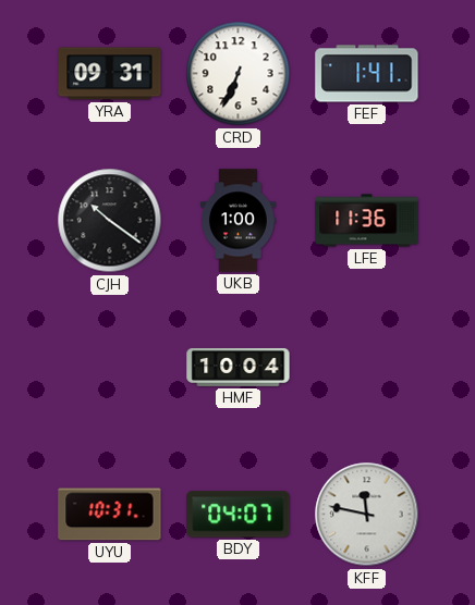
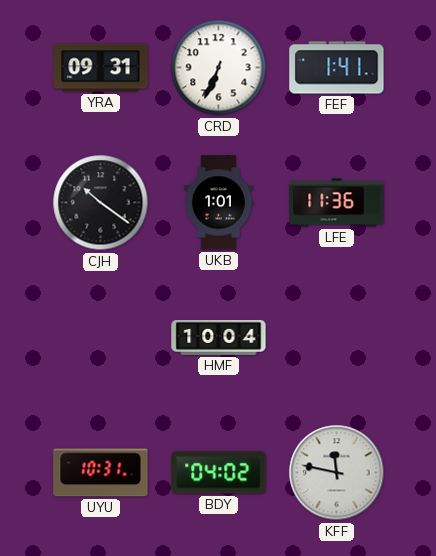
UKB: 1:00 -> 1:01 (219, 203)
BDY: 04:07 -> 04:02 (219, 473)
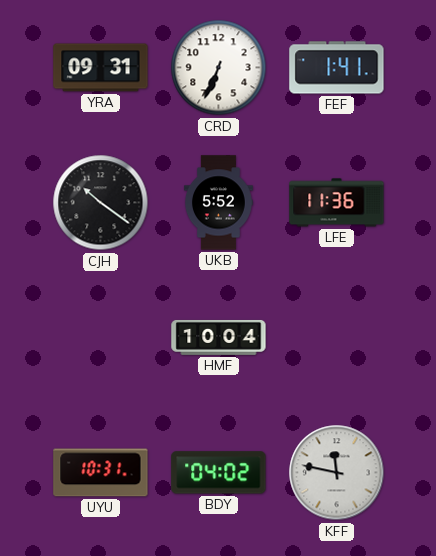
UKB: 1:01 -> 5:52 (219, 203)
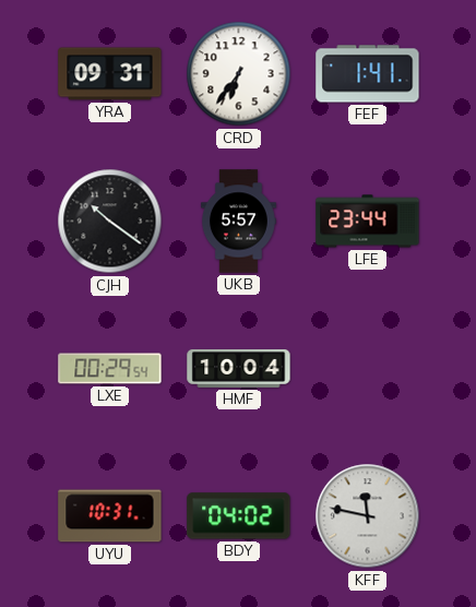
CRD: 6:34 -> 6:36 (239, 74)
UKB: 5:52 -> 5:57 (239, 222)
LFE: 11:36 -> 23:44 (368, 222)
LXE: none -> 00:29 (110, 369)
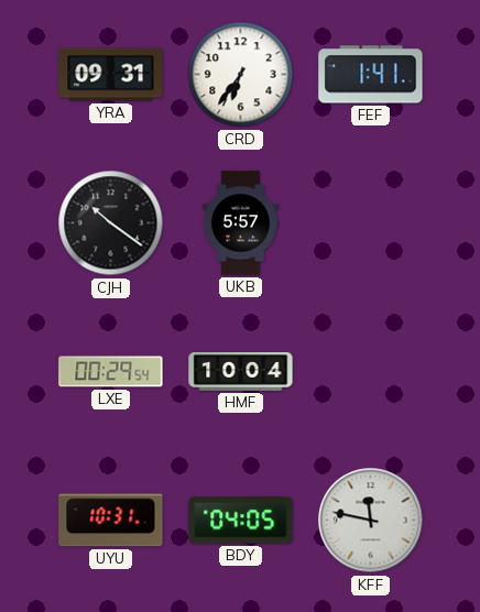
LFE: 23:44 -> none (368, 222)
BDY: 04:02 -> 04:05 (241, 521)
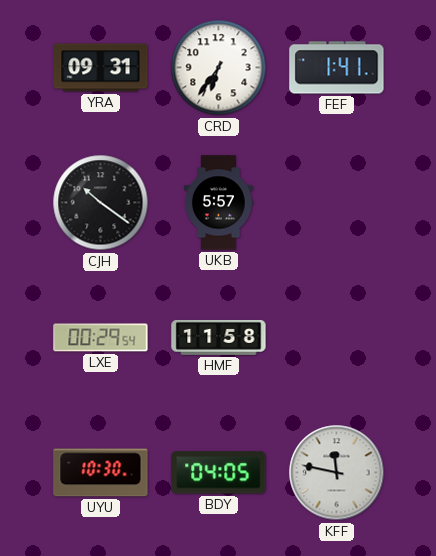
HMF: 10:04 -> 11:58 (219, 337)
UYU: 10:31 -> 10:30 (101, 473)
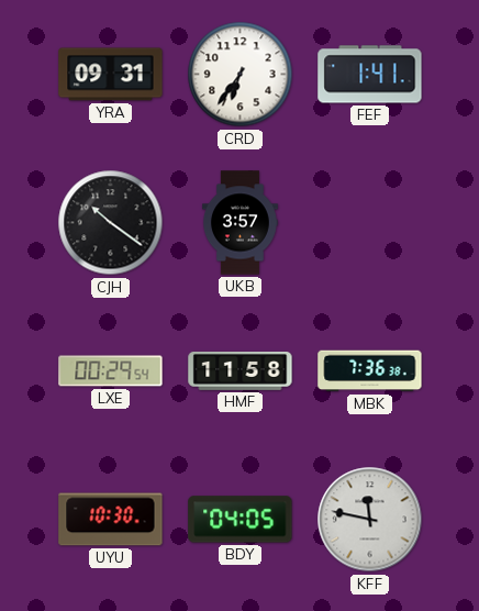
UKB: 5:57 -> 3:57 (241, 223)
MBK: none -> 7:36 (370, 371)
